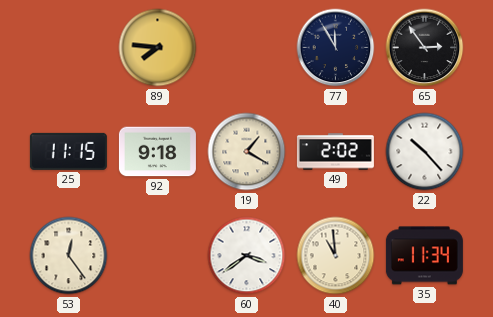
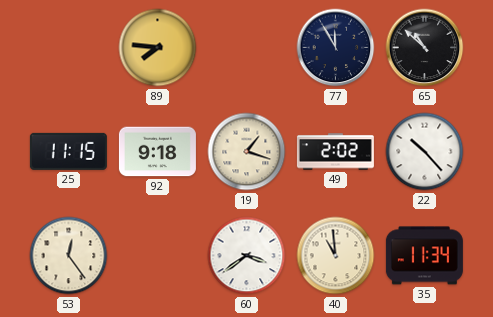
65: 2:54 -> 10:52 (425, 48)
19: 1:20 -> 1:18 (247, 152)
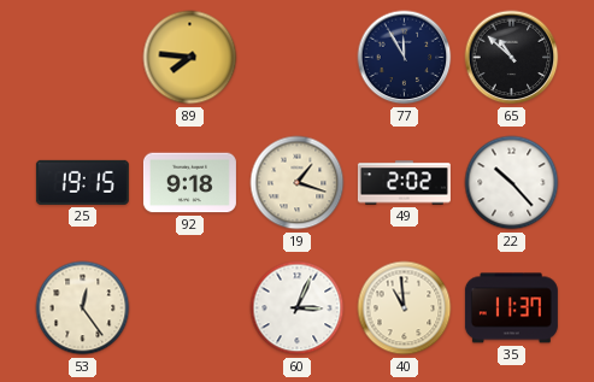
25: 11:15 -> 19:15 (82, 182)
60: 3:39 -> 3:04 (298, 308)
35: 11:34 -> 11:37 (511, 308)
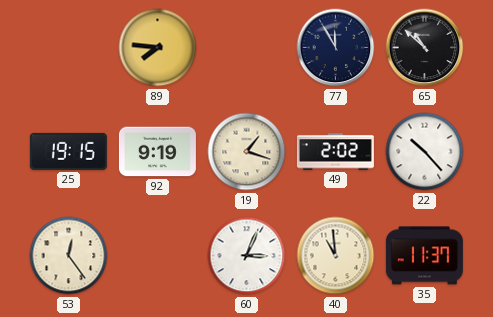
92: 9:18 -> 9:19 (157, 152)
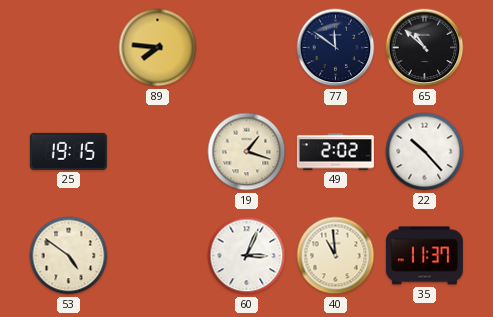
77: 11:55 -> 11:51 (336, 48)
92: 9:19 -> none (157, 152)
53: 12:24 -> 4:51 (69, 256)
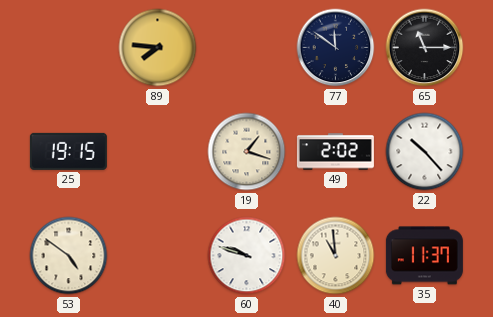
65: 10:52 -> 11:15 (425, 48)
60: 3:04 -> 9:48 (247, 256)
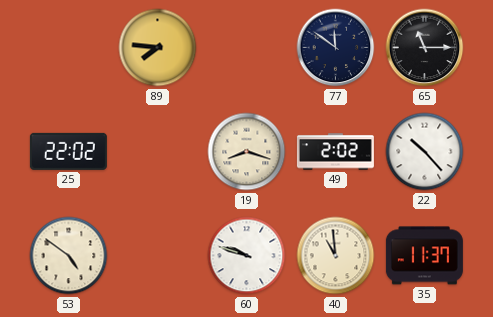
25: 19:15 -> 22:02 (68, 151)
19: 1:18 -> 8:18 (247, 152)
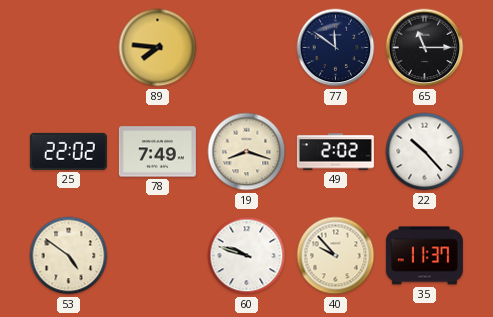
78: none -> 7:49 (157, 152)
40: 10:59 -> 9:53 (336, 256)
